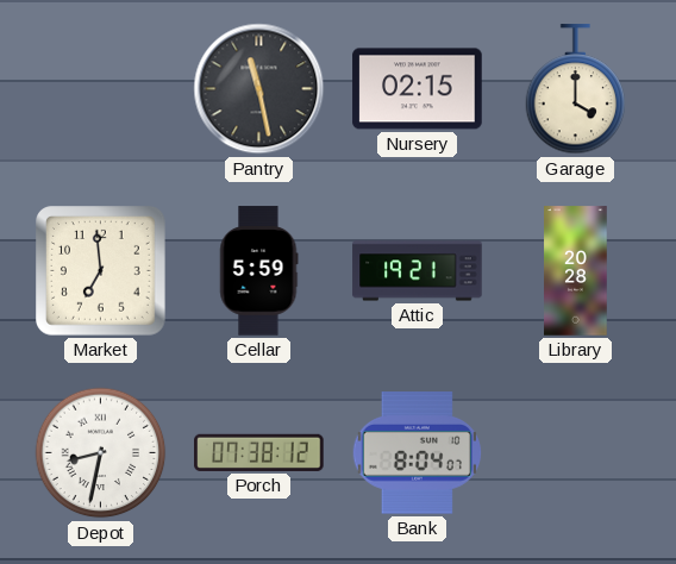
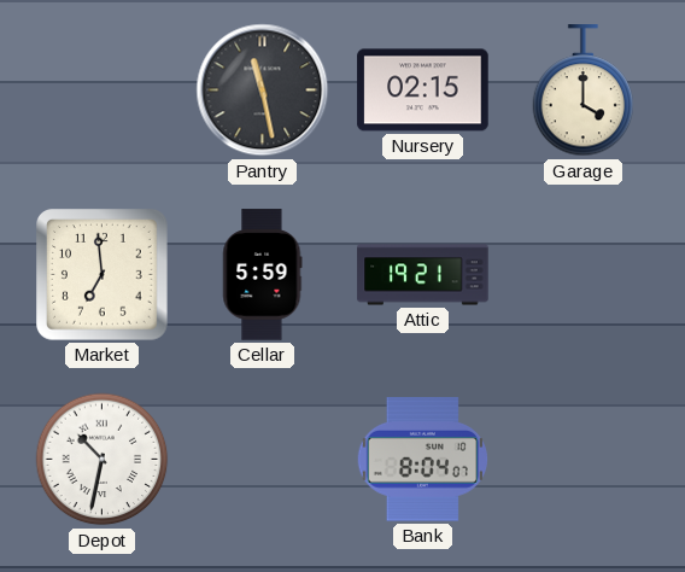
Library: 20:28 -> none (576, 271)
Depot: 8:32 -> 10:32 (103, 460)
Porch: 07:38 -> none (259, 452)
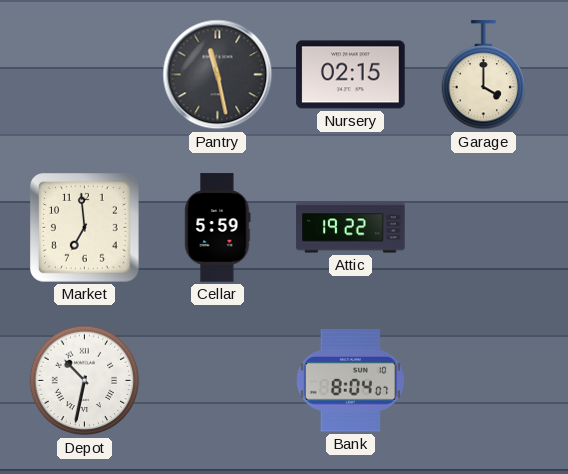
Attic: 19:21 -> 19:22 (351, 228)
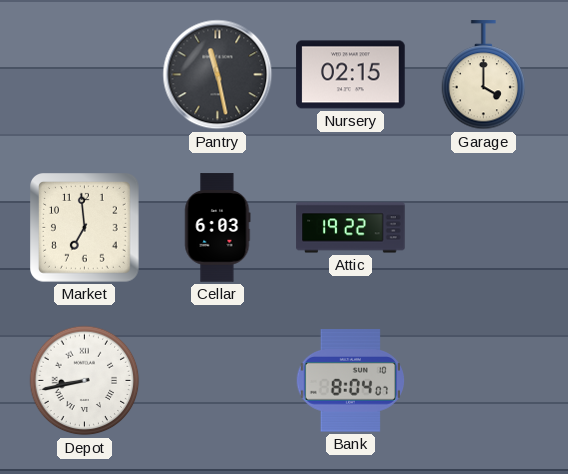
Cellar: 5:59 -> 6:03 (218, 228)
Depot: 10:32 -> 8:43 (85, 381)
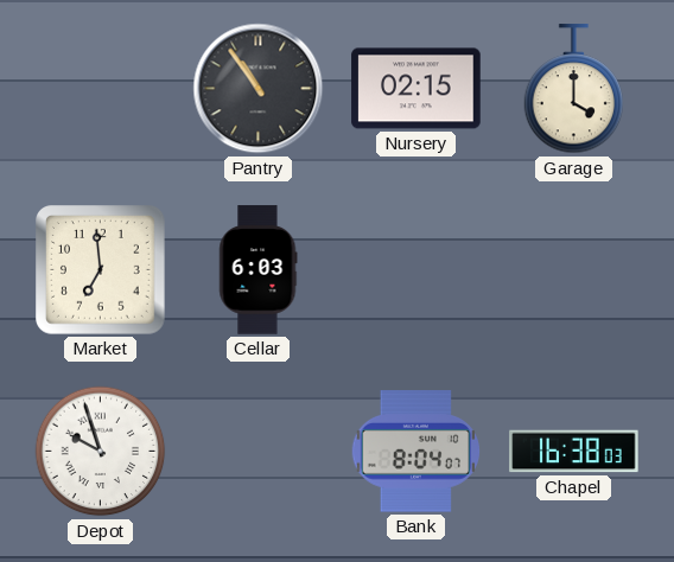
Pantry: 11:28 -> 10:54 (259, 89)
Attic: 19:22 -> none (351, 228)
Depot: 8:43 -> 9:57 (101, 452)
Chapel: none -> 16:38 (574, 452)
